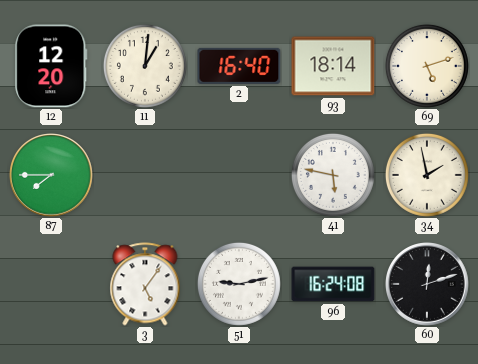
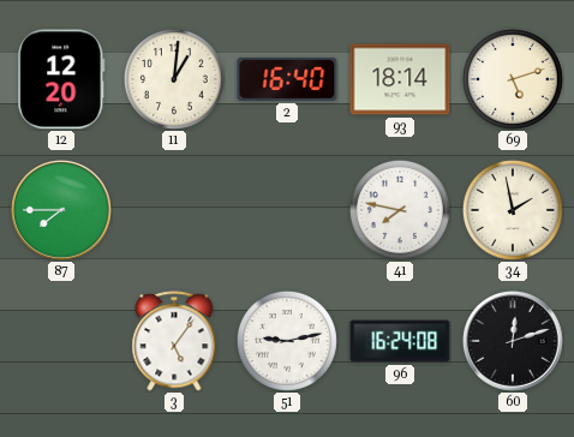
41: 5:47 -> 7:47 (400, 210)
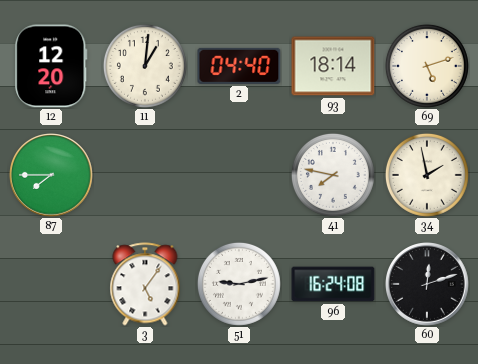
2: 16:40 -> 04:40 (239, 66)
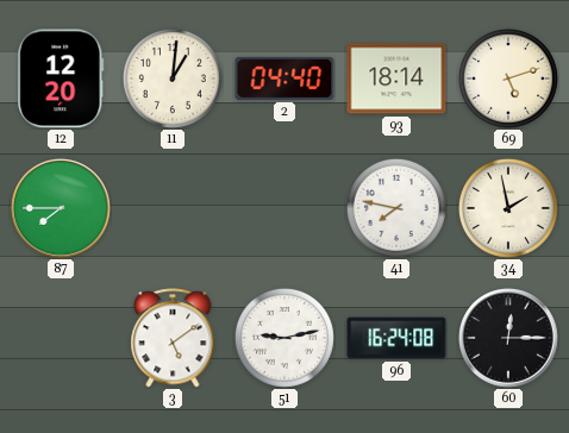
3: 5:06 -> 5:09 (173, 338)
60: 12:12 -> 12:15 (509, 339)
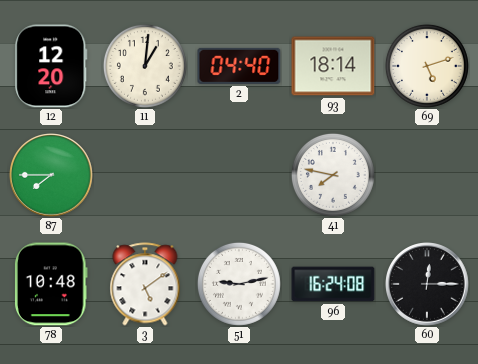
34: 1:58 -> none (508, 208)
78: none -> 10:48 (51, 284)
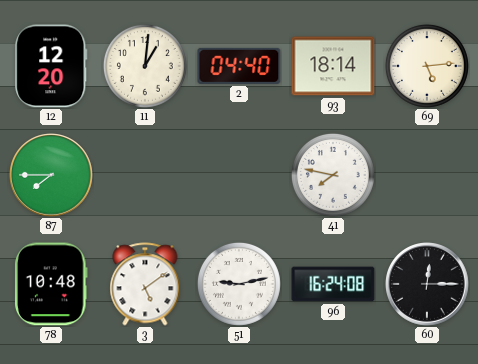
69: 5:12 -> 5:14 (427, 66)
